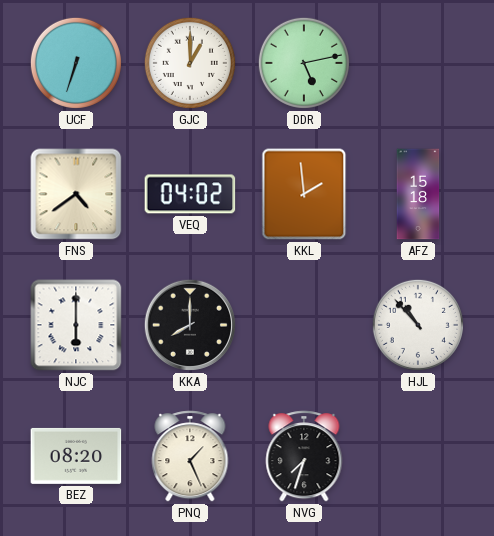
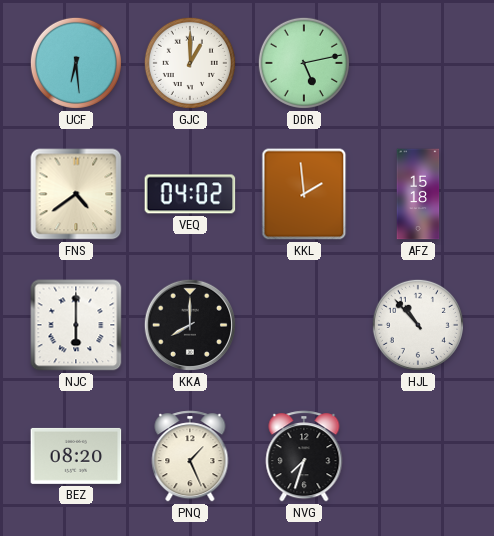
UCF: 6:33 -> 6:29 (76, 63)
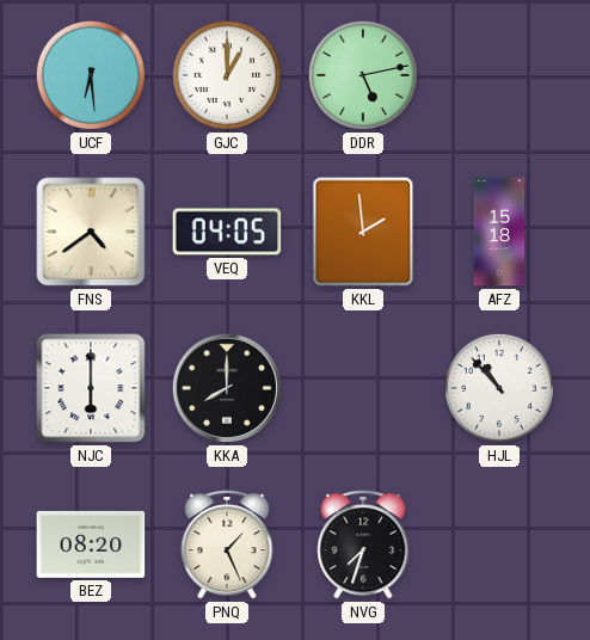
VEQ: 04:02 -> 04:05 (227, 232)
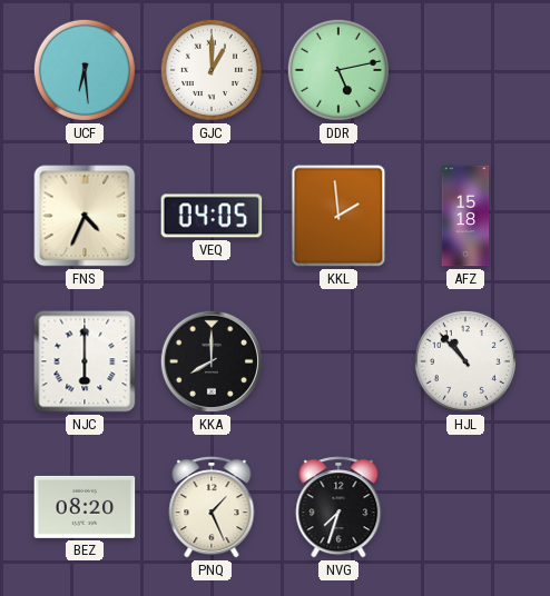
FNS: 4:39 -> 4:34 (85, 216)
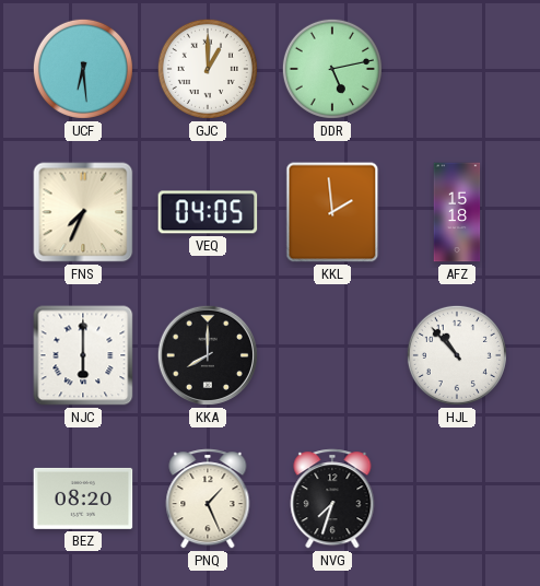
FNS: 4:34 -> 7:34 (83, 212)
